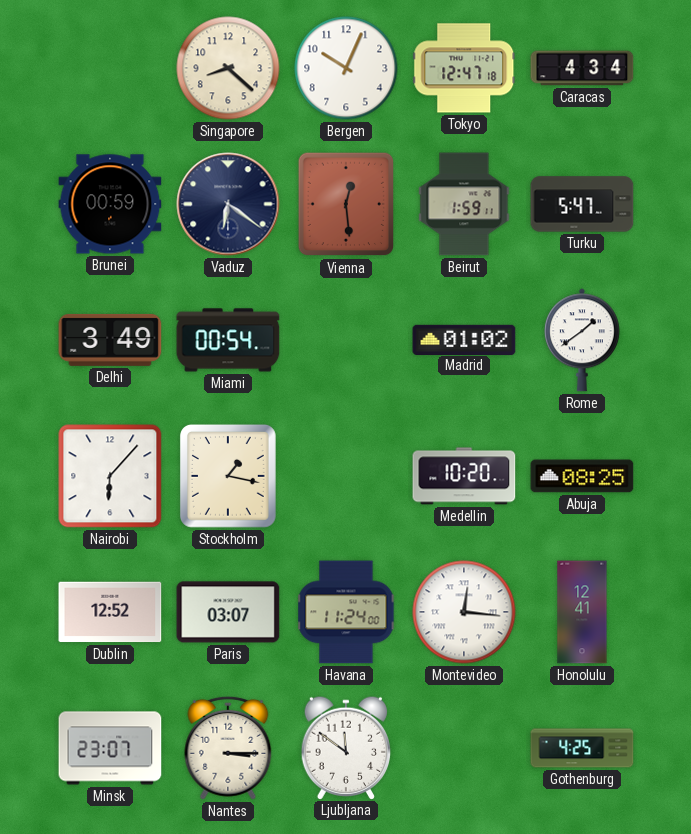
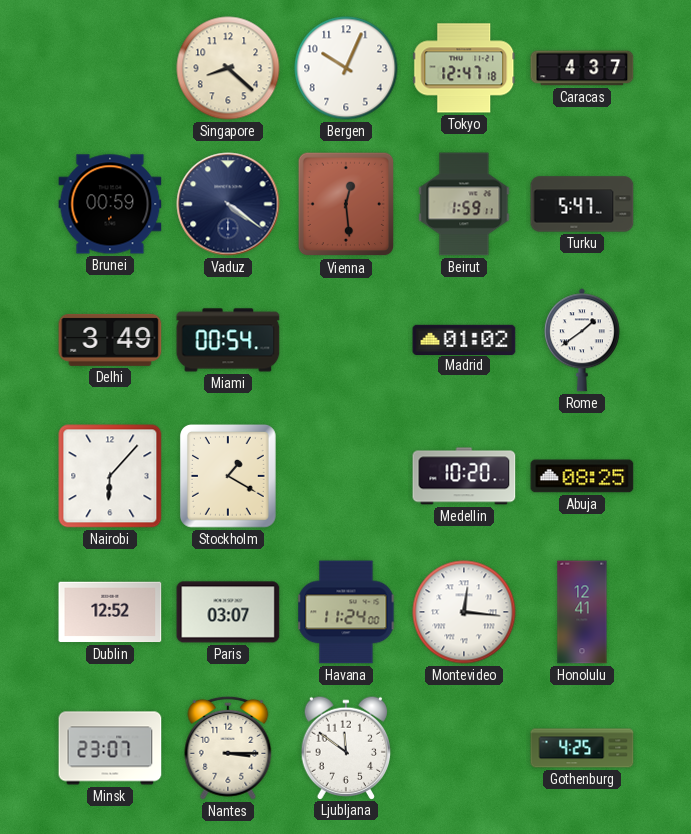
Caracas: 4:34 -> 4:37 (582, 68)
Vaduz: 6:21 -> 4:21 (228, 204)
Stockholm: 1:17 -> 1:20 (228, 476)
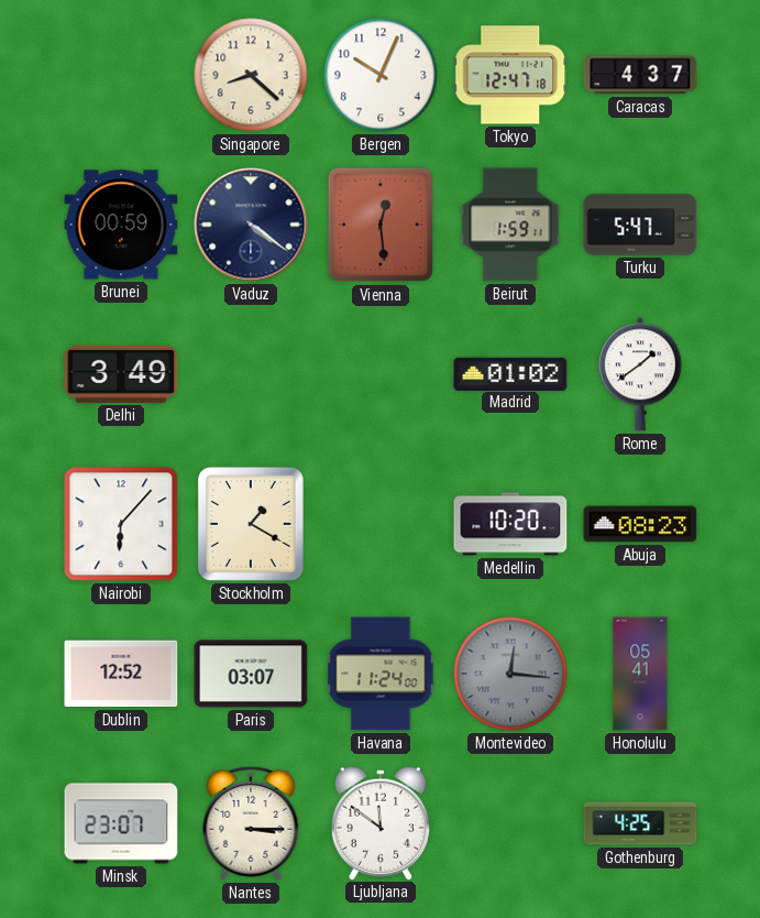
Miami: 00:54 -> none (228, 340)
Abuja: 08:25 -> 08:23 (640, 524)
Montevideo dial: white -> grey (510, 674)
Honolulu: 12:41 -> 05:41 (640, 674)
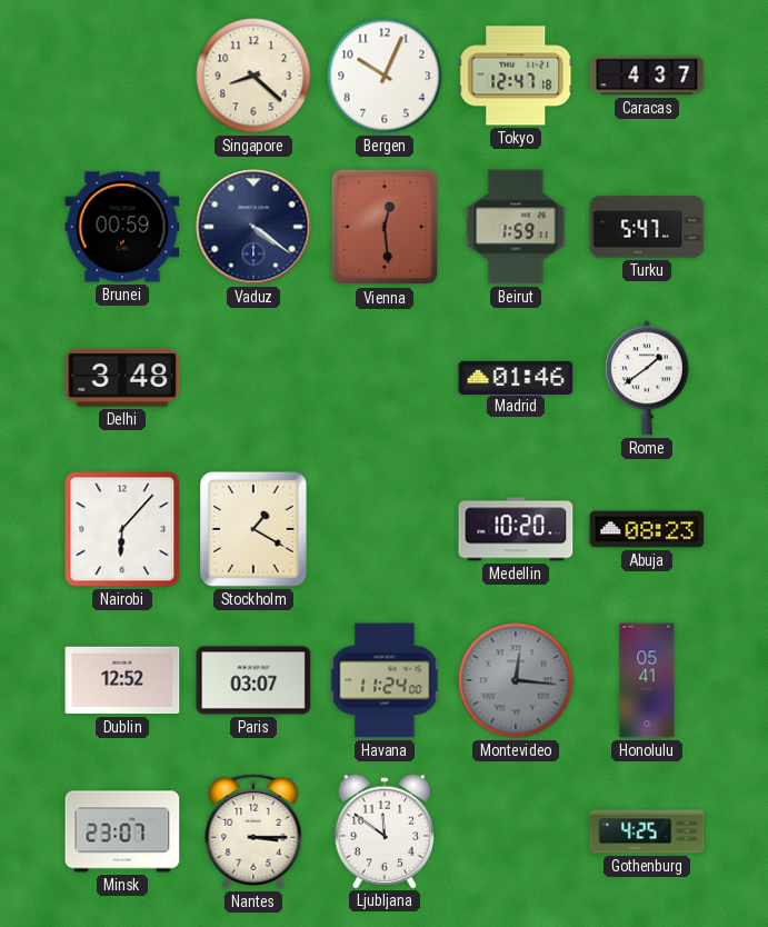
Delhi: 3:49 -> 3:48 (122, 378)
Madrid: 01:02 -> 01:46 (516, 377)
